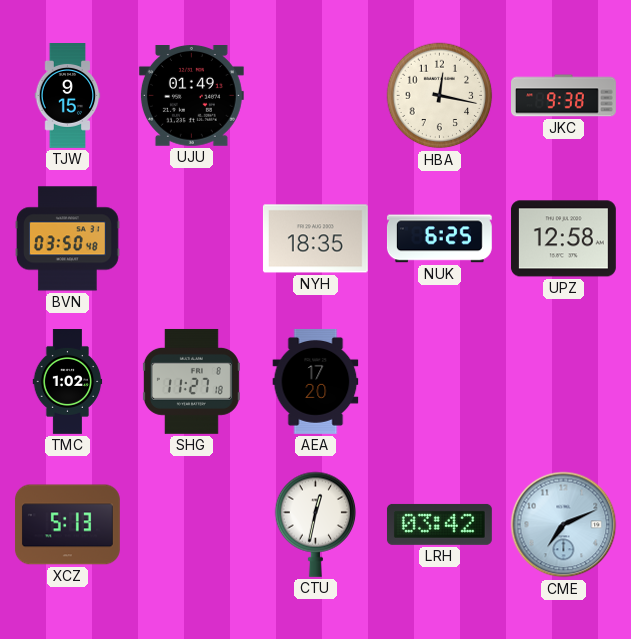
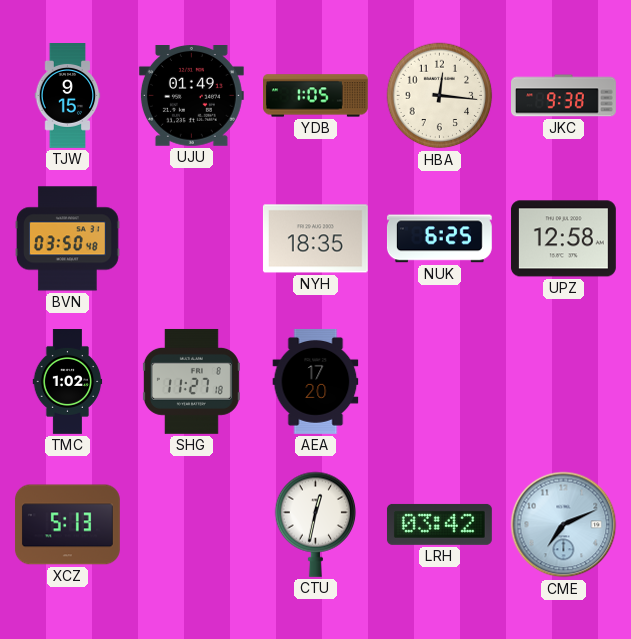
YDB: none -> 1:05 (316, 96)
HBA: 12:17 -> 12:16 (440, 96)
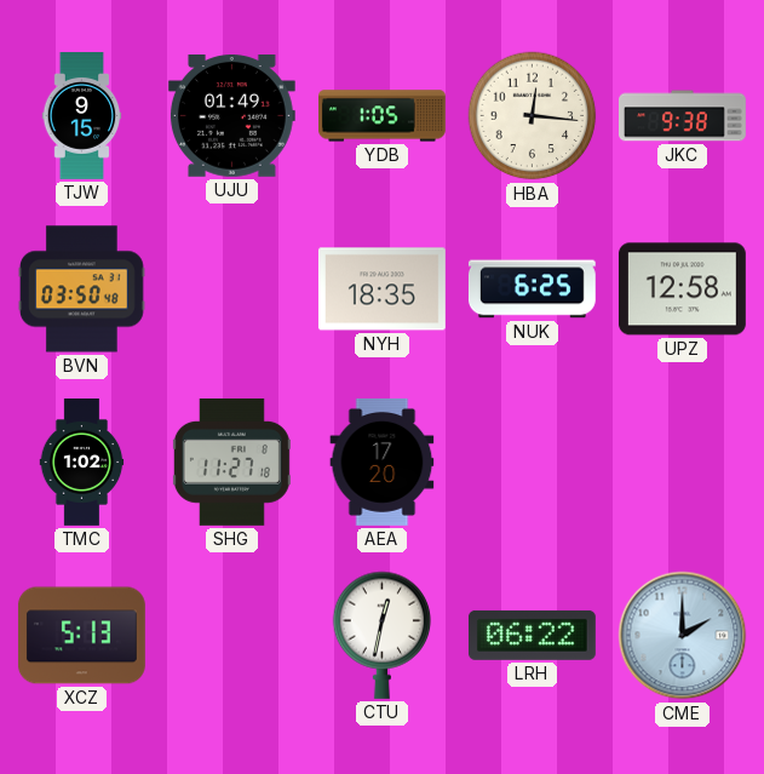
LRH: 03:42 -> 06:22 (532, 635)
CME: 7:11 -> 2:00 (683, 636)
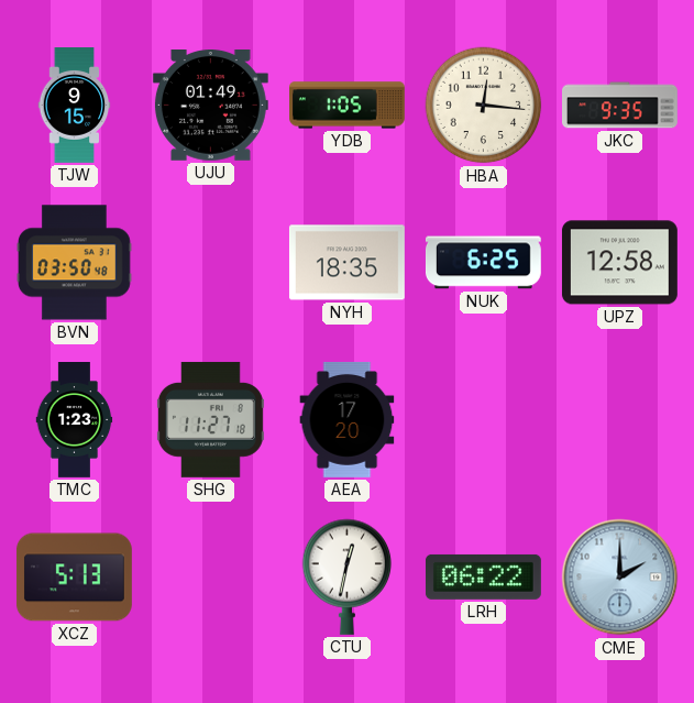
JKC: 9:38 -> 9:35 (620, 106)
TMC: 1:02 -> 1:23 (75, 420)
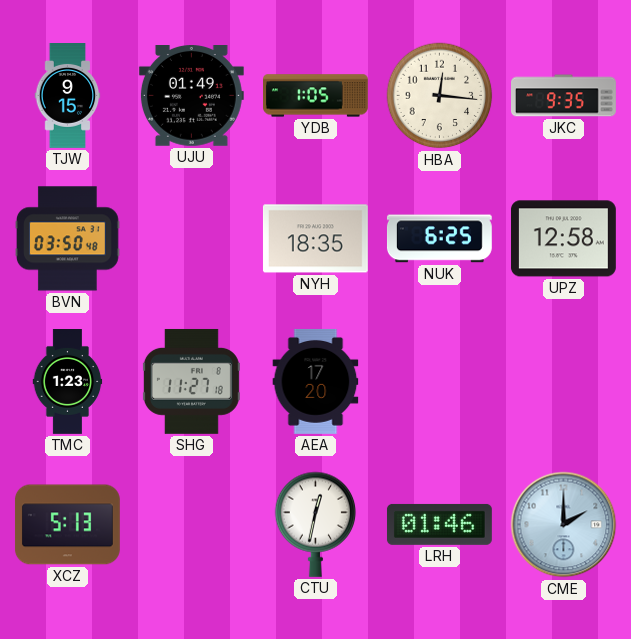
LRH: 06:22 -> 01:46 (439, 524)
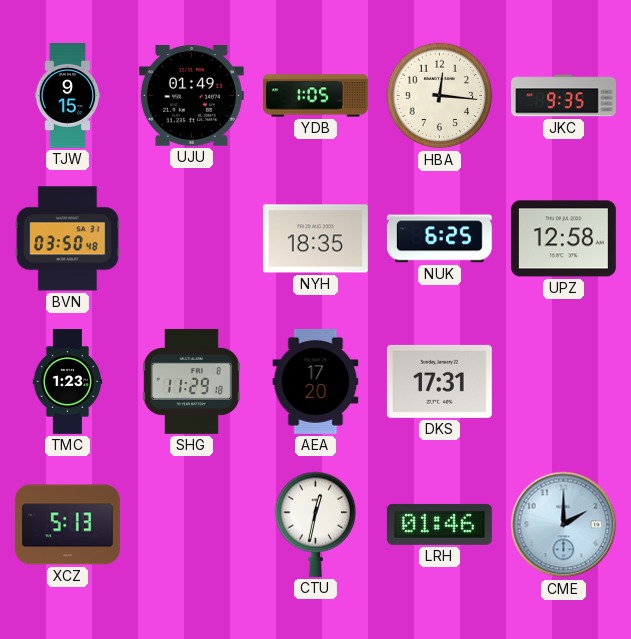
SHG: 11:27 -> 11:29 (191, 381)
DKS: none -> 17:31 (439, 381)
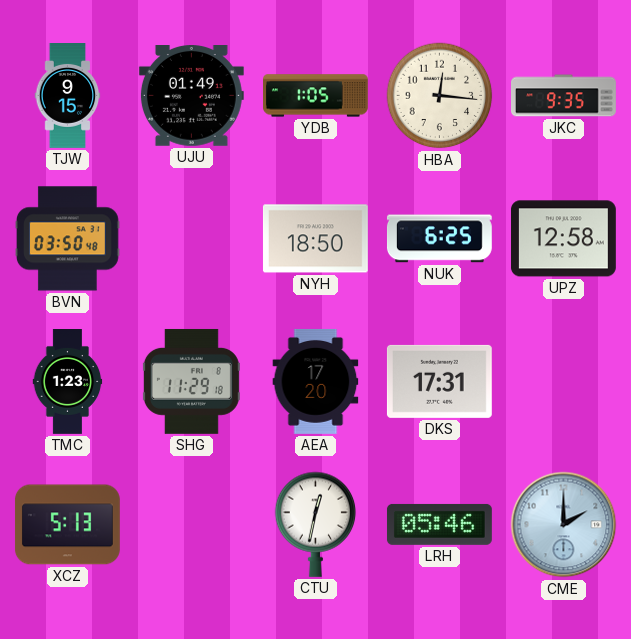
NYH: 18:35 -> 18:50 (315, 239)
LRH: 01:46 -> 05:46 (439, 524)
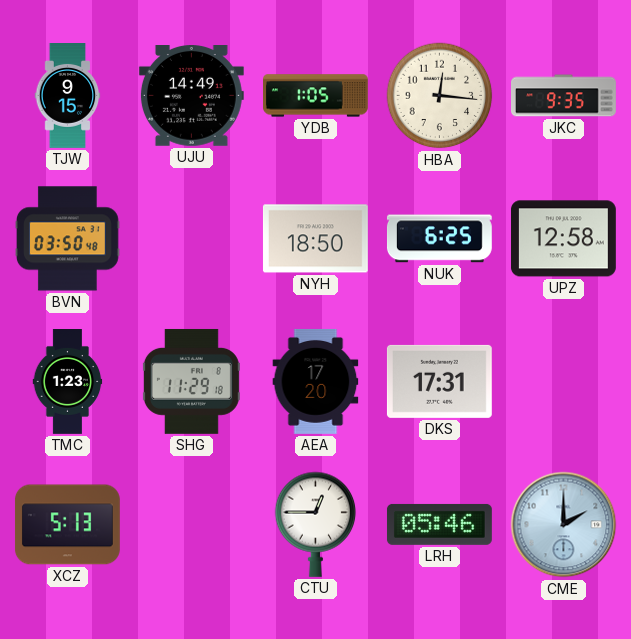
UJU: 01:49 -> 14:49 (191, 96)
CTU: 12:32 -> 12:45 (316, 524)
